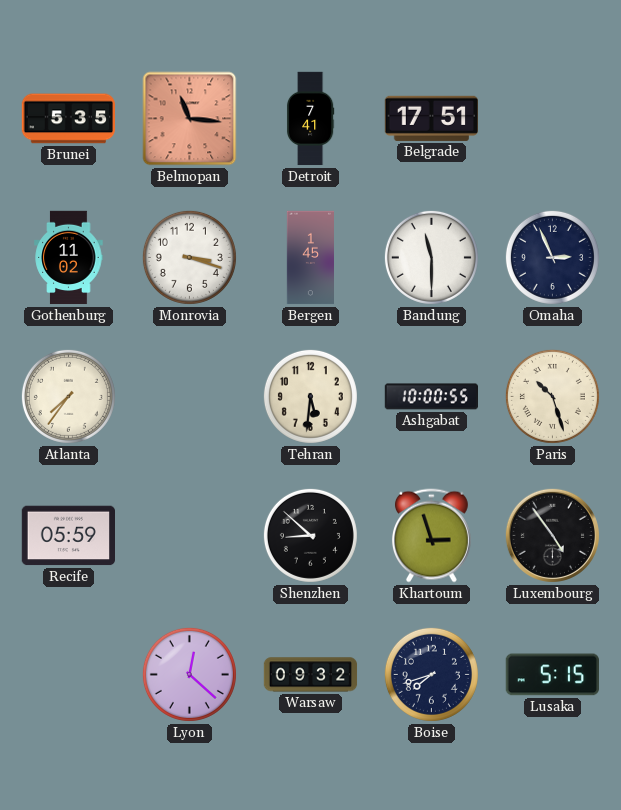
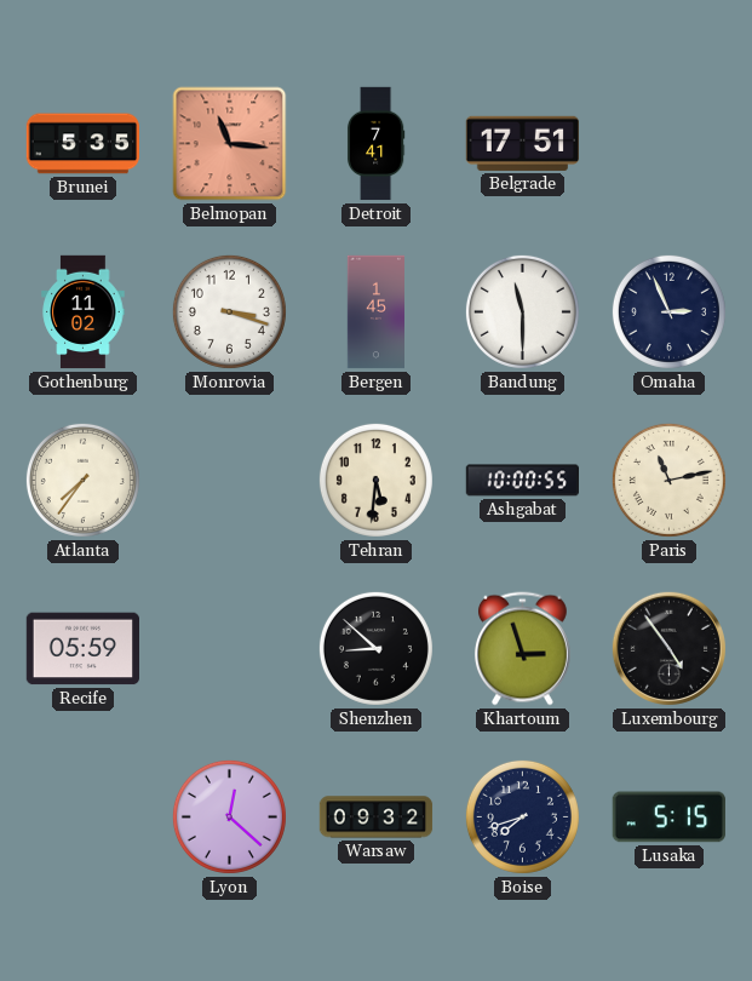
Paris: 10:27 -> 11:13 (668, 480)
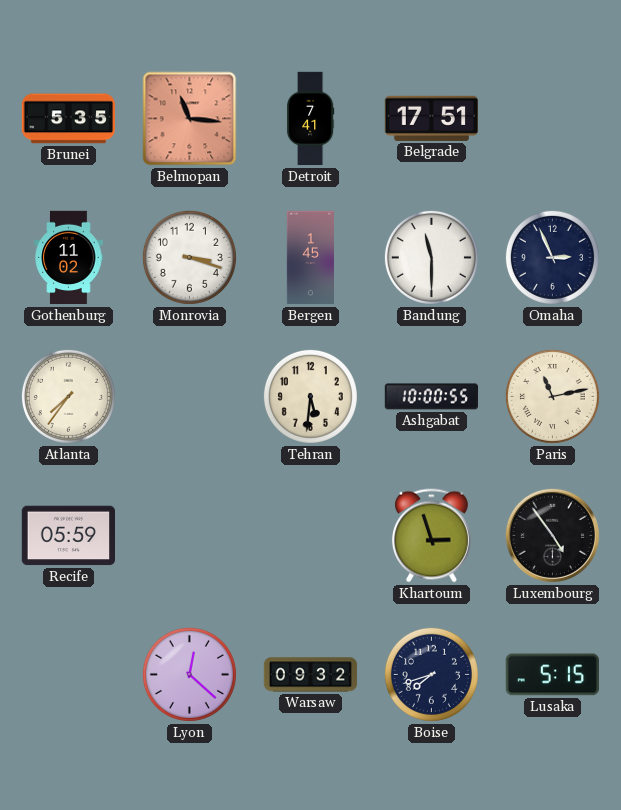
Shenzhen: 8:52 -> none (375, 648)
